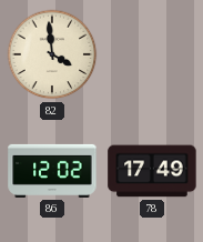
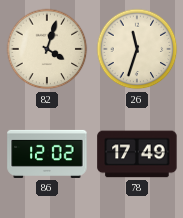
82: 3:59 -> 4:03 (47, 49)
26: none -> 11:33 (137, 49)
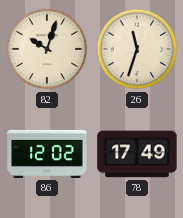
82: 4:03 -> 10:03 (47, 49)
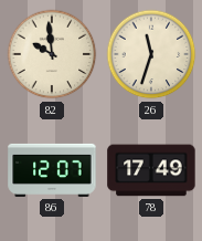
82: 10:03 -> 9:59 (52, 54)
86: 12:02 -> 12:07 (52, 170)
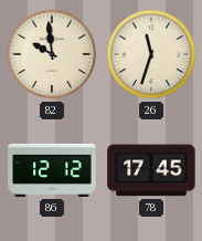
86: 12:07 -> 12:12 (52, 170)
78: 17:49 -> 17:45 (151, 170)
